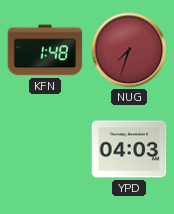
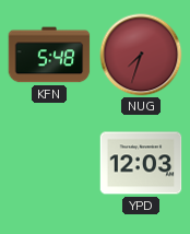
KFN: 1:48 -> 5:48 (49, 55)
YPD: 04:03 -> 12:03 (141, 163)
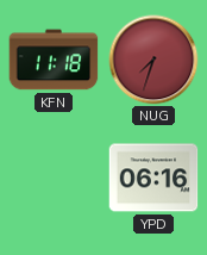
KFN: 5:48 -> 11:18 (54, 60)
YPD: 12:03 -> 06:16 (153, 178)
